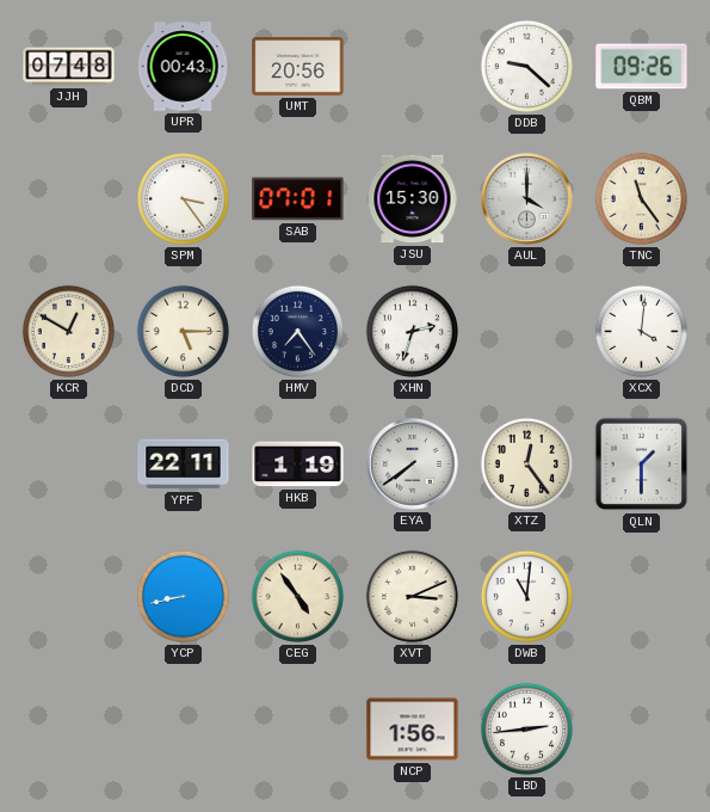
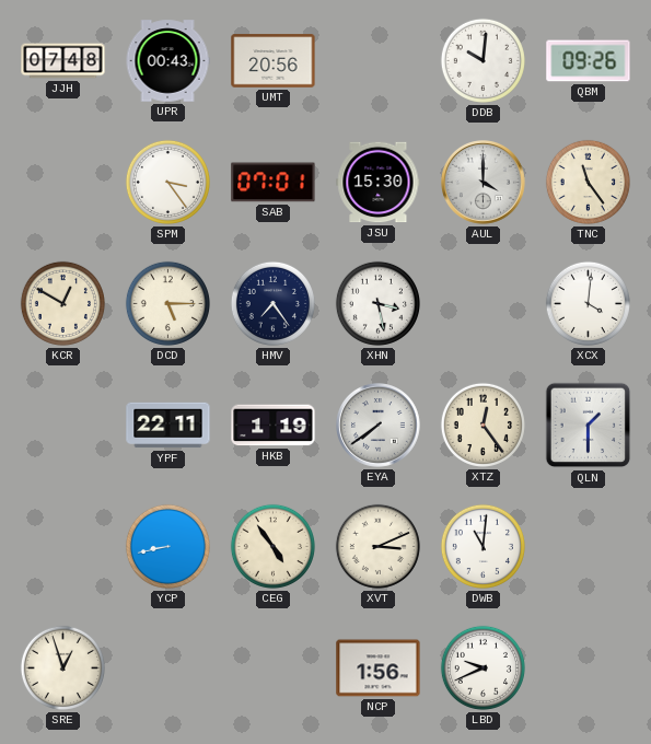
DDB: 9:22 -> 10:01 (483, 60)
XHN: 2:33 -> 3:28 (377, 303)
SRE: none -> 12:57 (62, 667)
LBD: 2:44 -> 9:41 (483, 667)
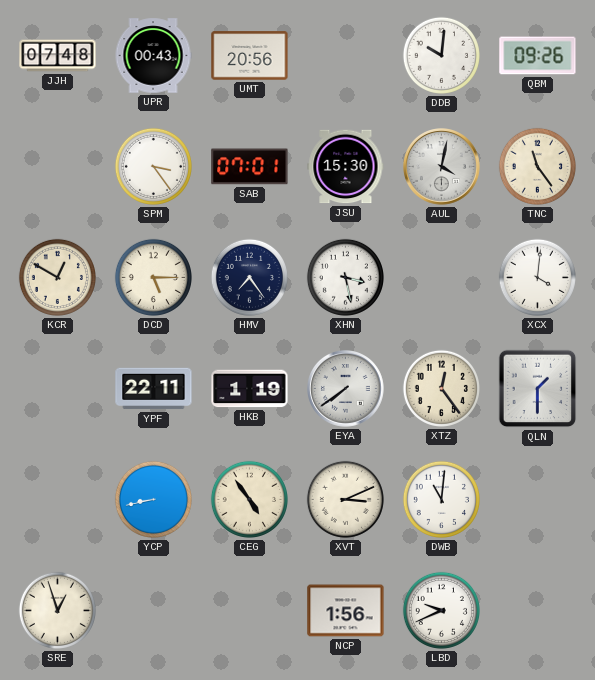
AUL: 4:00 -> 4:02 (442, 167)
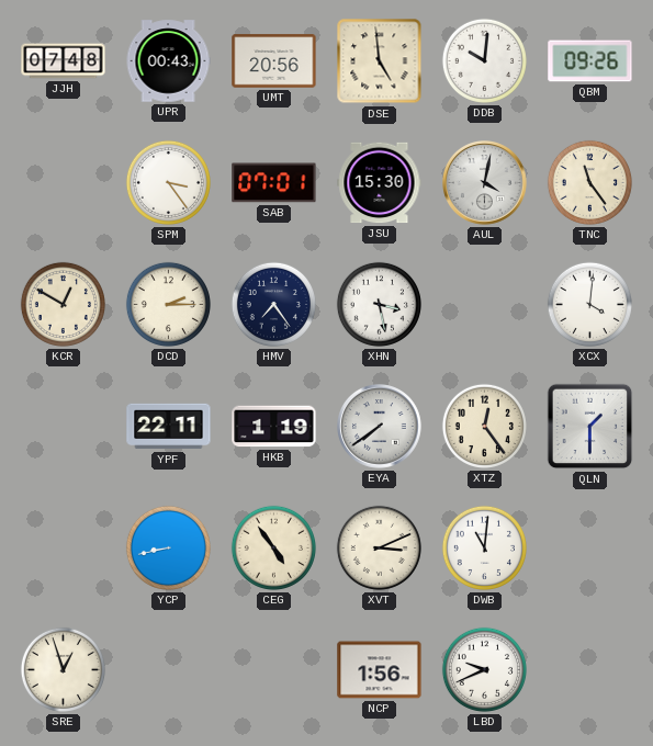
DSE: none -> 4:59 (380, 61)
DCD: 5:15 -> 2:15 (168, 304)
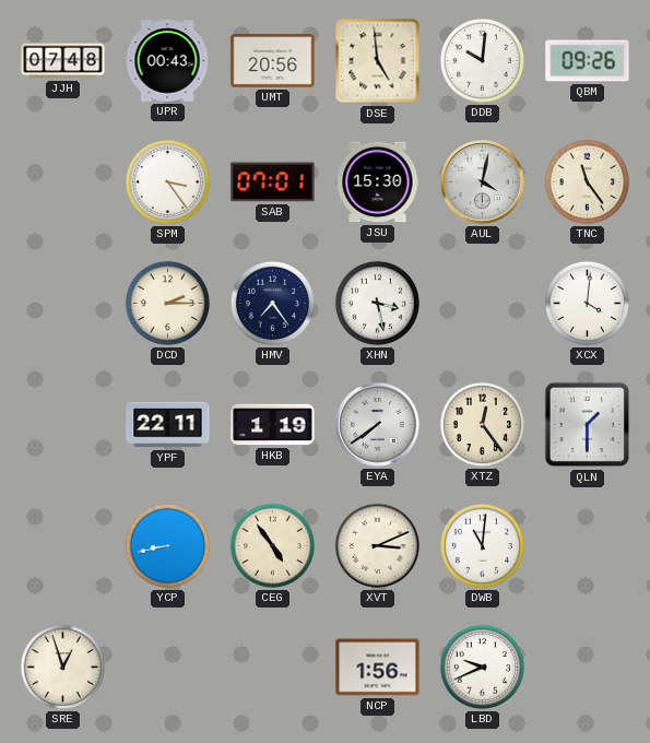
KCR: 12:50 -> none (63, 304)
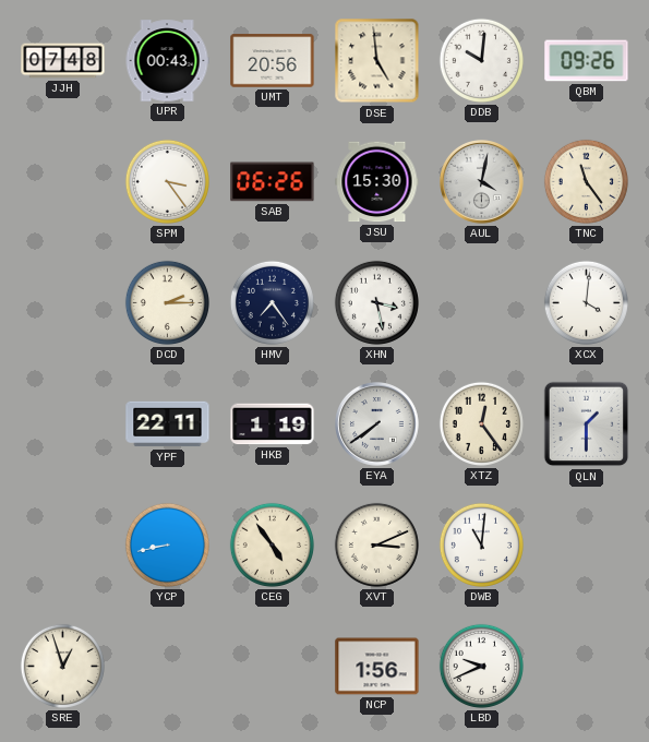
SAB: 07:01 -> 06:26 (273, 182)
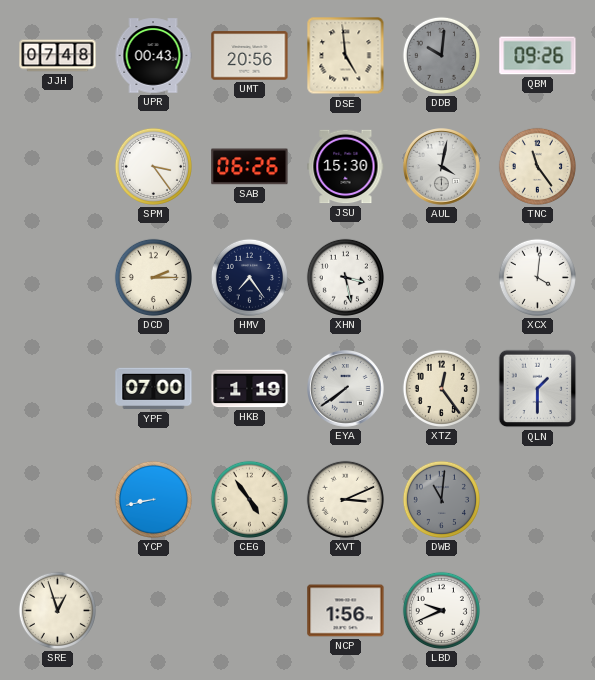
DDB dial: white -> grey (441, 55)
YPF: 22:11 -> 07:00 (154, 389)
DWB dial: white -> grey (441, 499)
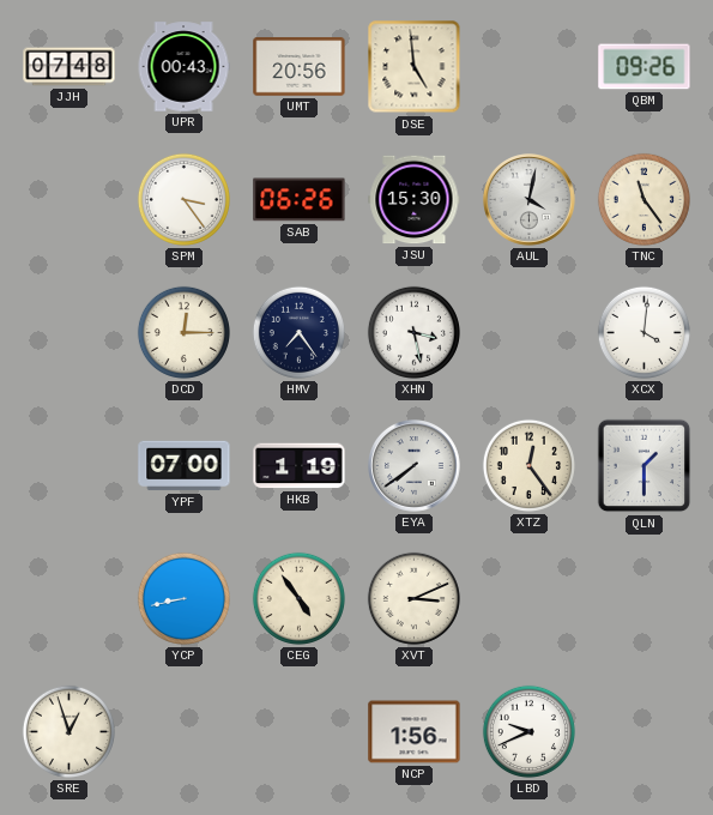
DDB: 10:01 -> none (441, 55)
DCD: 2:15 -> 12:15 (183, 332)
DWB: 11:01 -> none (441, 499)
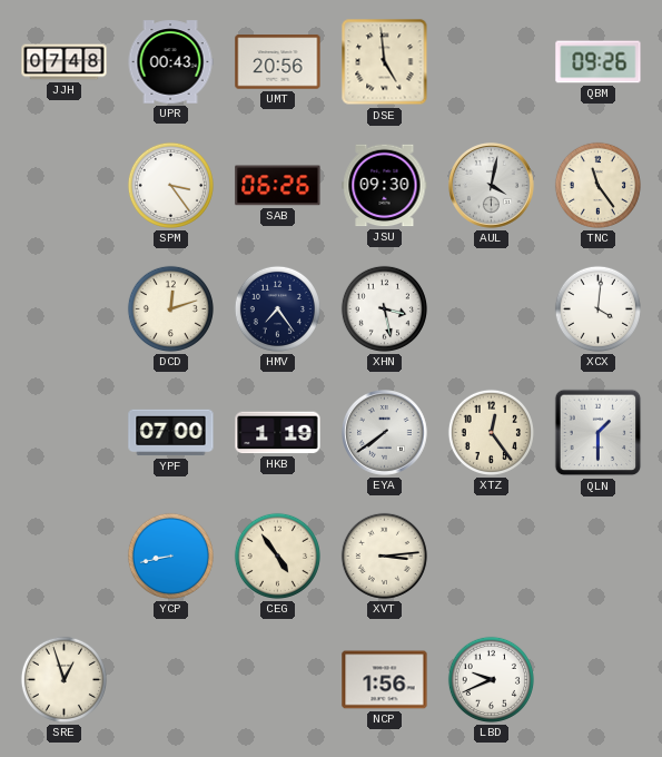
JSU: 15:30 -> 09:30 (385, 186)
DCD: 12:15 -> 12:12 (170, 308)
XVT: 3:11 -> 3:14 (384, 556)
